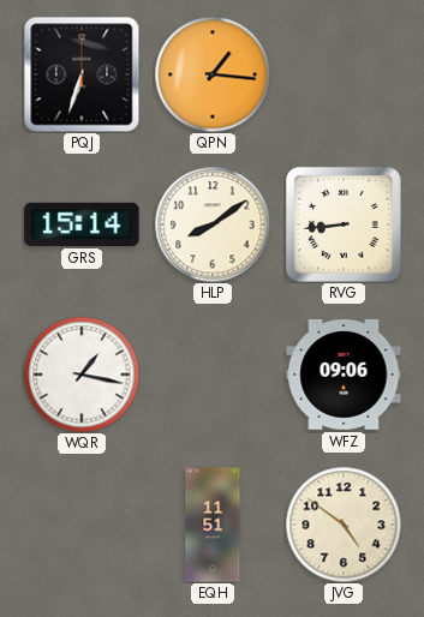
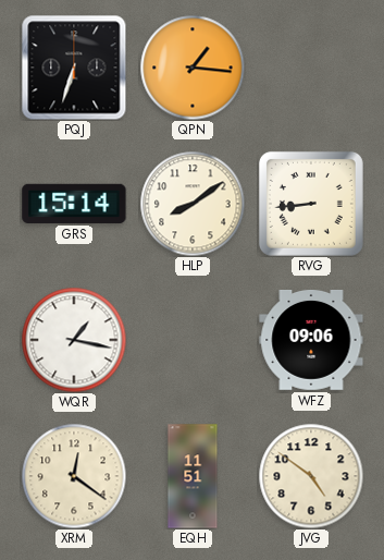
XRM: none -> 12:21 (74, 476)
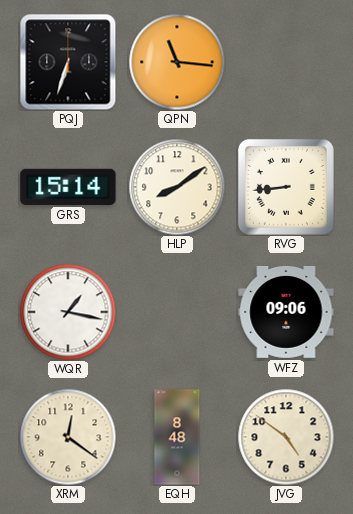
QPN: 1:16 -> 11:16 (177, 62)
EQH: 11:51 -> 8:48 (177, 437)
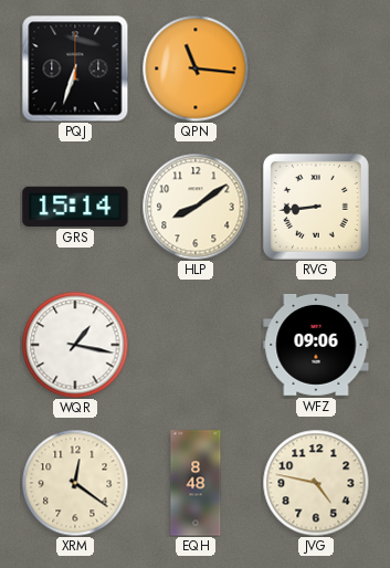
JVG: 4:51 -> 4:47 (316, 483)
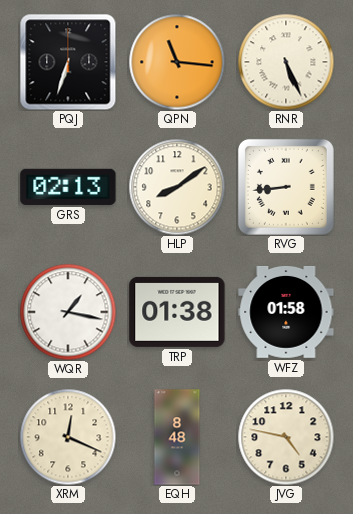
RNR: none -> 5:26 (286, 62)
GRS: 15:14 -> 02:13 (68, 187)
TRP: none -> 01:38 (177, 312)
WFZ: 09:06 -> 01:58 (286, 312)
XRM: 12:21 -> 12:19 (68, 437)
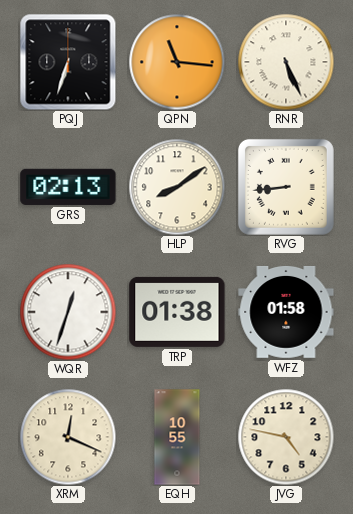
WQR: 1:17 -> 12:33 (68, 312)
EQH: 8:48 -> 10:55 (177, 437)
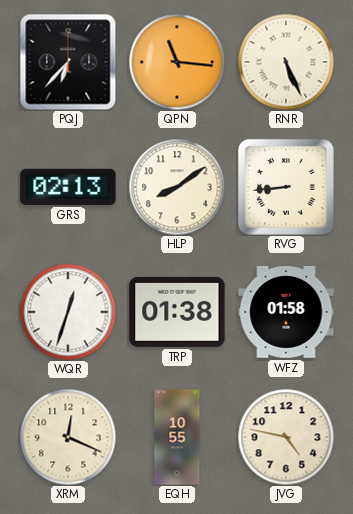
PQJ: 6:33 -> 6:37 (68, 62)
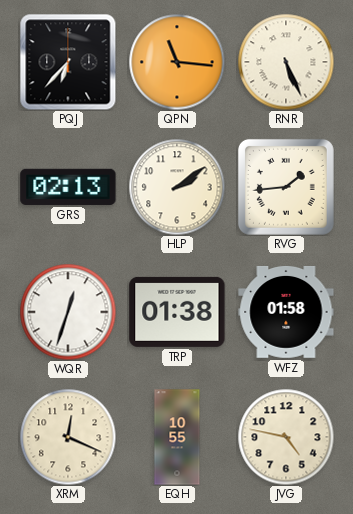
HLP: 8:09 -> 2:09 (177, 187)
RVG: 8:44 -> 1:44 (286, 187)
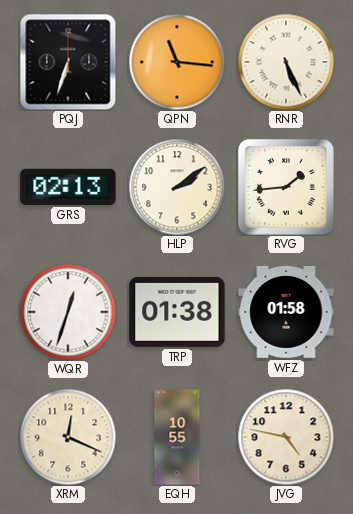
PQJ: 6:37 -> 6:33 (68, 62)
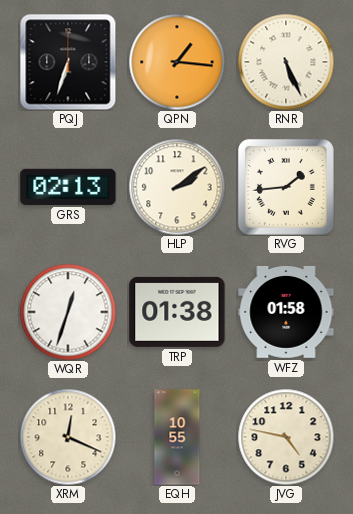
QPN: 11:16 -> 1:16 (177, 62)
